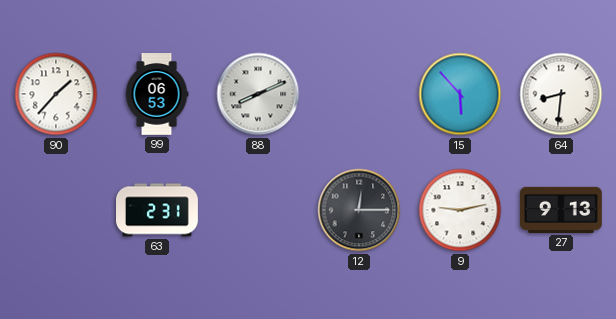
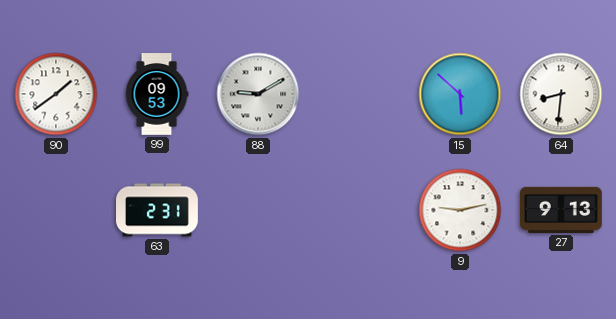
90: 1:37 -> 1:39 (56, 94)
99: 06:53 -> 09:53 (157, 95)
88: 8:11 -> 9:10 (258, 94)
15: 5:53 -> 5:52 (460, 94)
12: 12:15 -> none (359, 210)
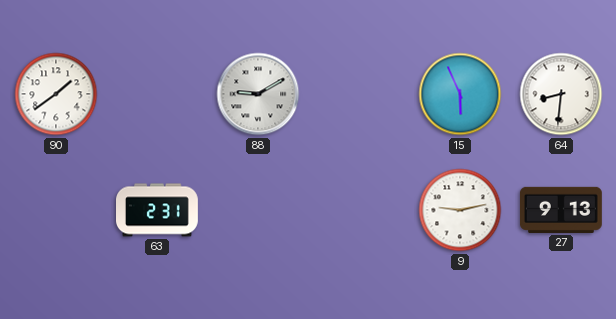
99: 09:53 -> none (157, 95)
15: 5:52 -> 5:56 (460, 94)
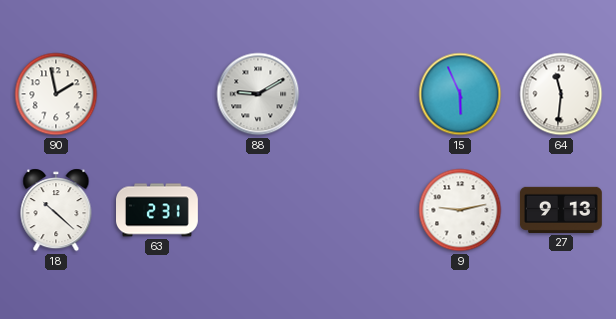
90: 1:39 -> 1:58 (56, 94)
64: 8:31 -> 11:31 (561, 94)
18: none -> 10:22 (56, 210)
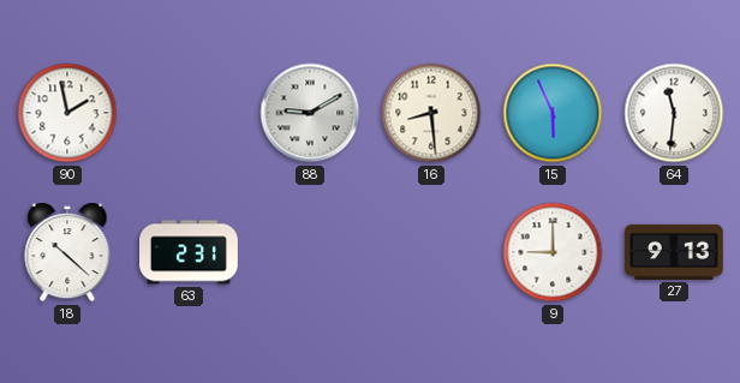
16: none -> 8:29 (431, 113)
9: 9:13 -> 9:00 (553, 252)
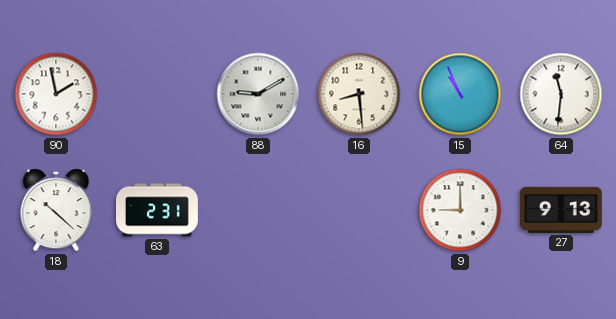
15: 5:56 -> 10:56 (460, 94)
